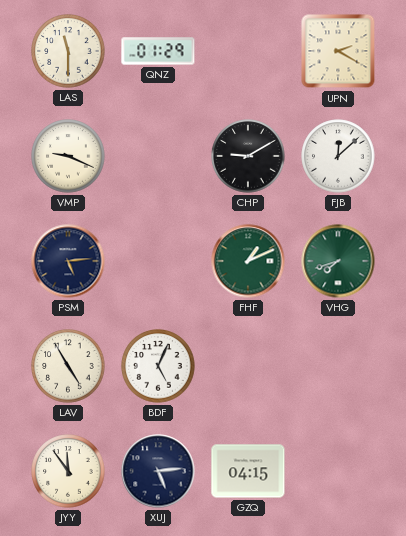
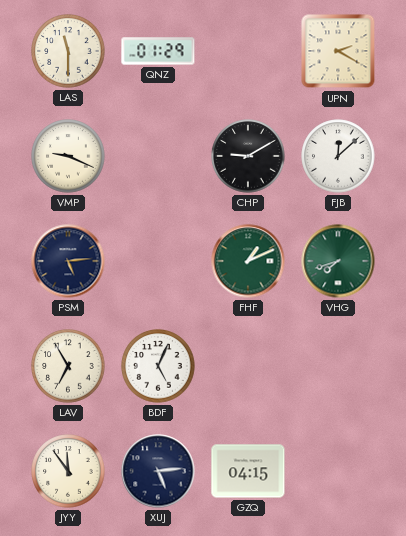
LAV: 4:55 -> 6:55 (68, 366)
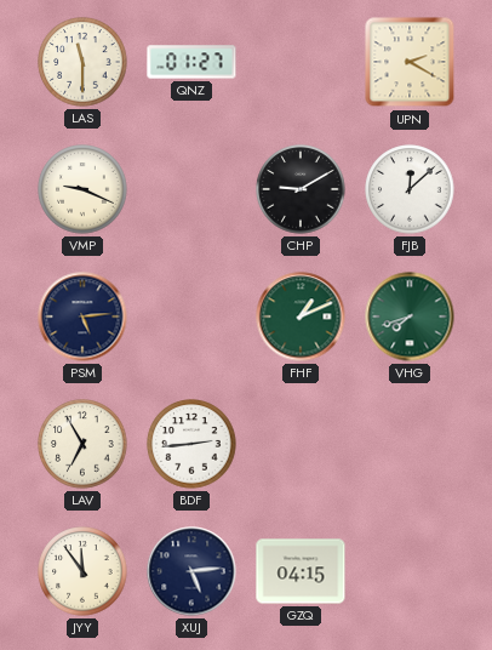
QNZ: 01:29 -> 01:27 (191, 62)
BDF: 5:04 -> 2:44 (191, 444)
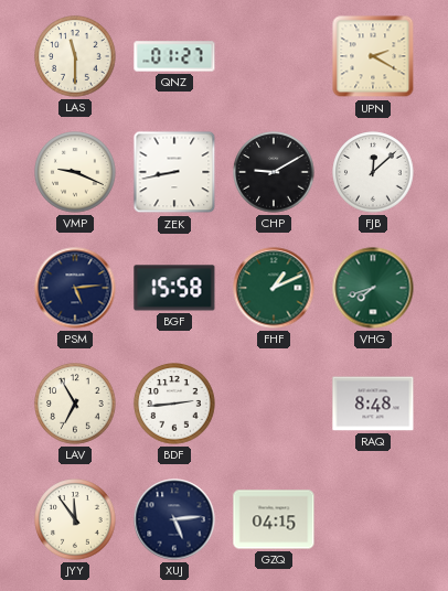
ZEK: none -> 8:43 (174, 172)
BGF: none -> 15:58 (174, 288)
RAQ: none -> 8:48 (373, 404)
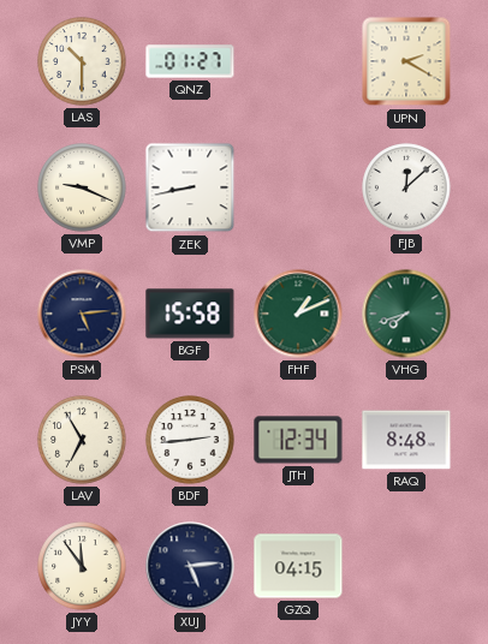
LAS: 11:30 -> 10:30 (82, 61)
CHP: 9:10 -> none (274, 172)
JTH: none -> 12:34 (298, 440)
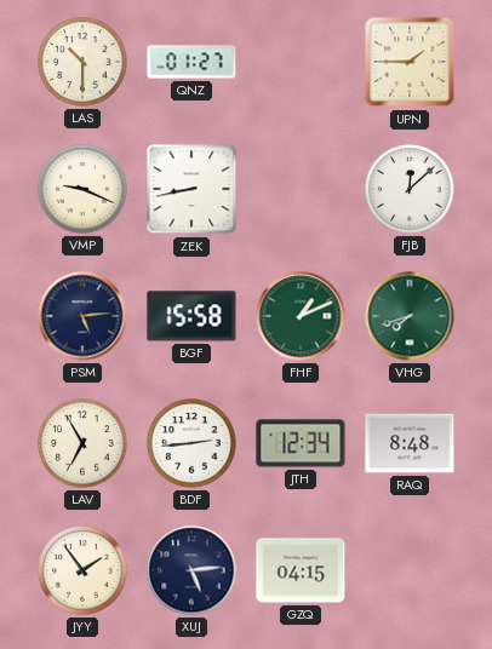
UPN: 2:20 -> 1:45 (410, 62)
JYY: 11:54 -> 1:54 (82, 570)
